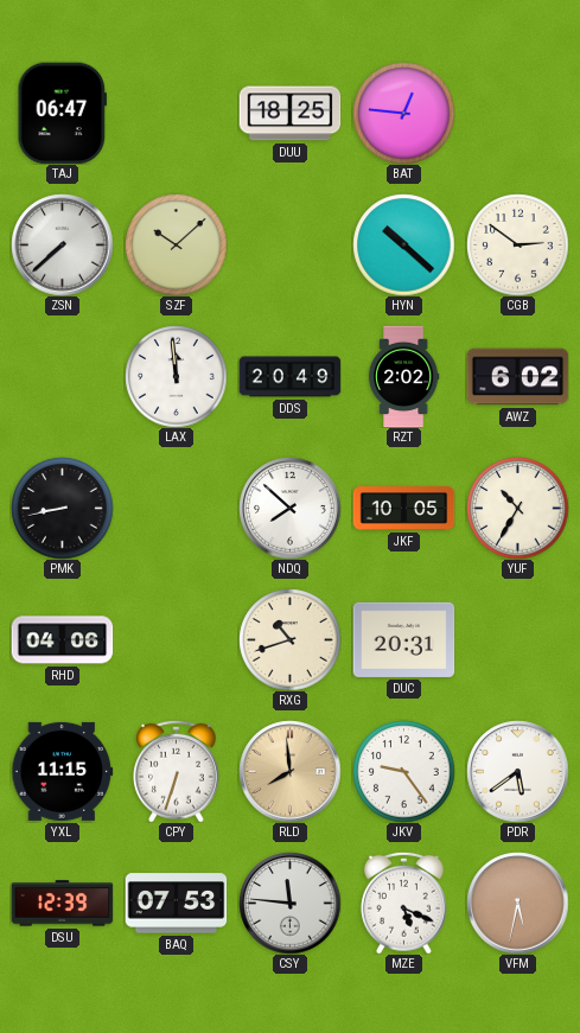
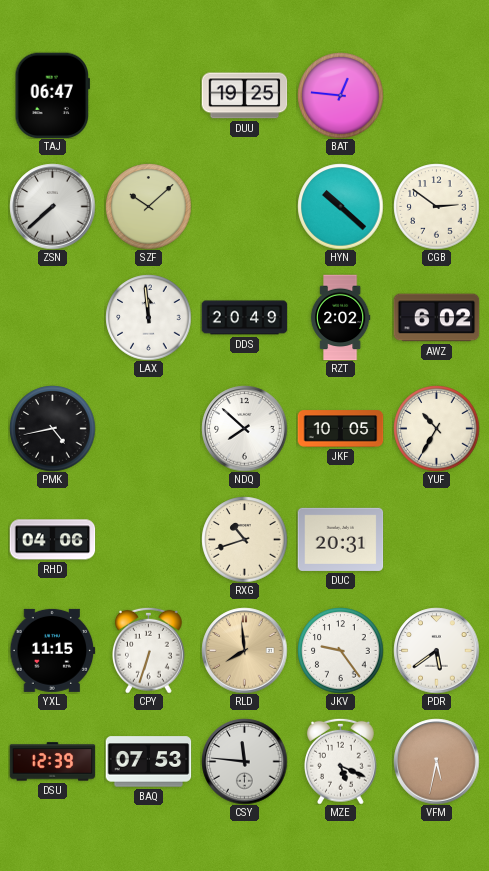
DUU: 18:25 -> 19:25 (244, 96)
PMK: 8:43 -> 4:43 (52, 428)
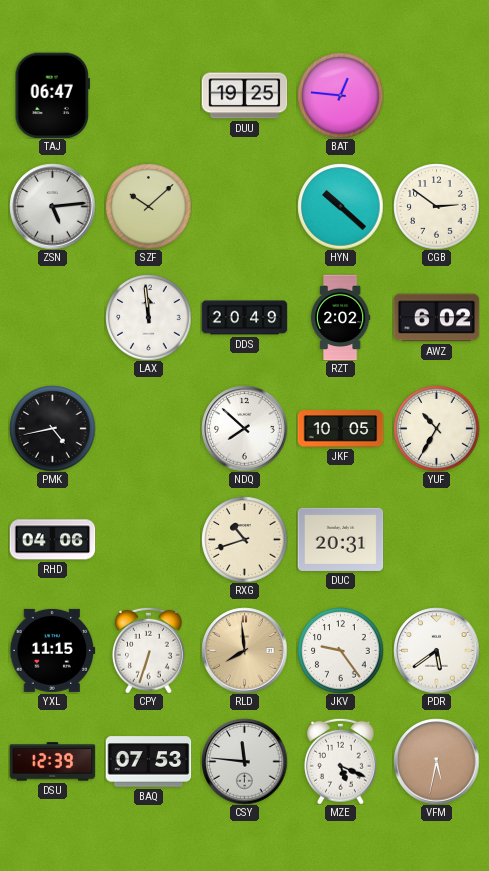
ZSN: 7:38 -> 5:14 (52, 206)
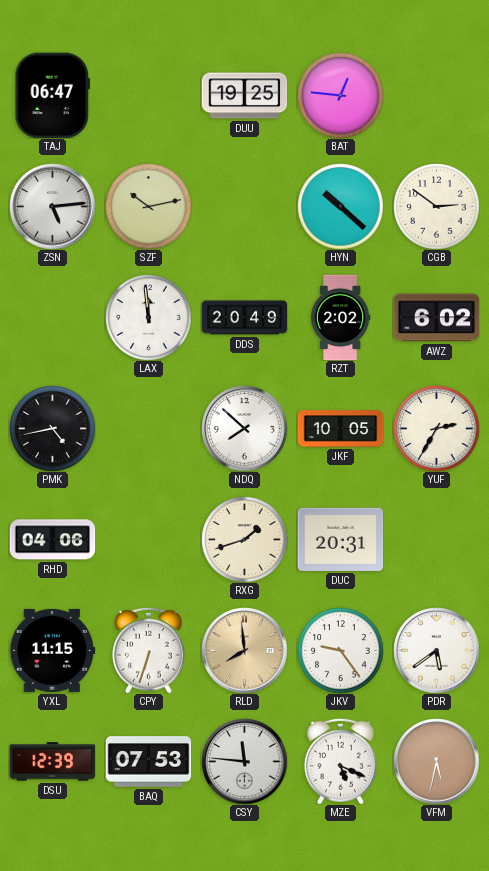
SZF: 10:08 -> 10:13 (148, 206)
YUF: 10:35 -> 2:35 (436, 428)
RXG: 10:42 -> 1:42 (244, 539)
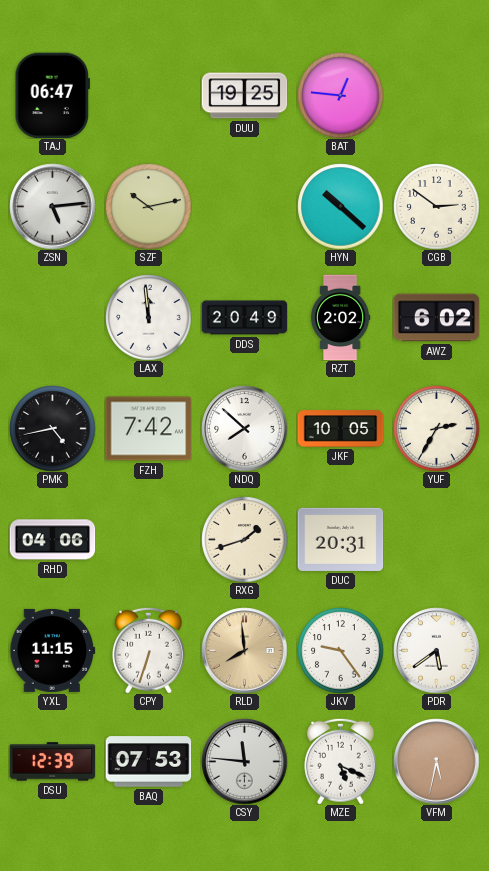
FZH: none -> 7:42 (148, 429)
